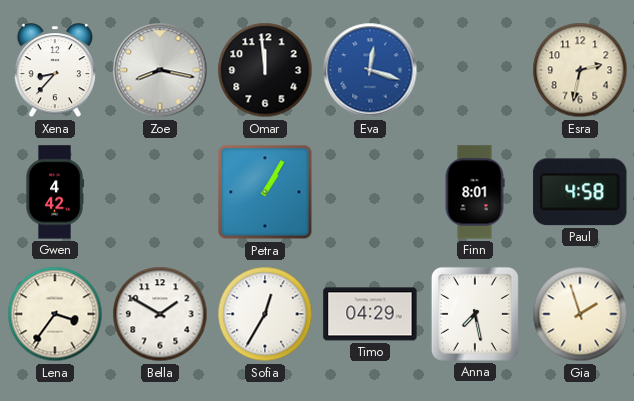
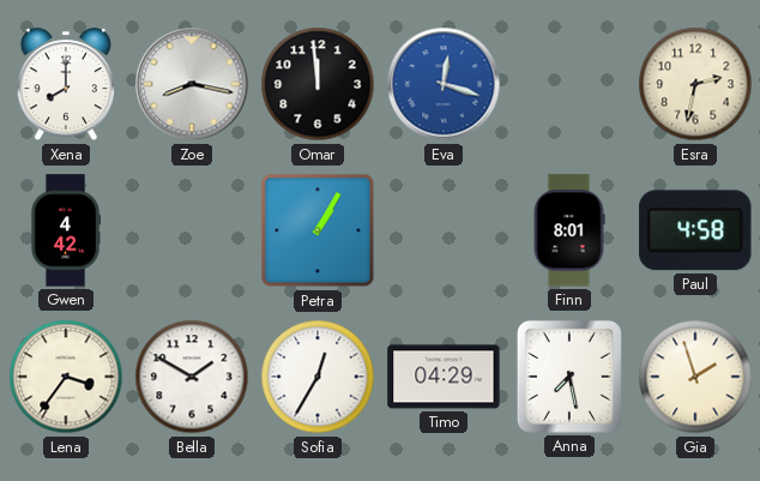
Xena: 8:37 -> 8:00 (65, 85)
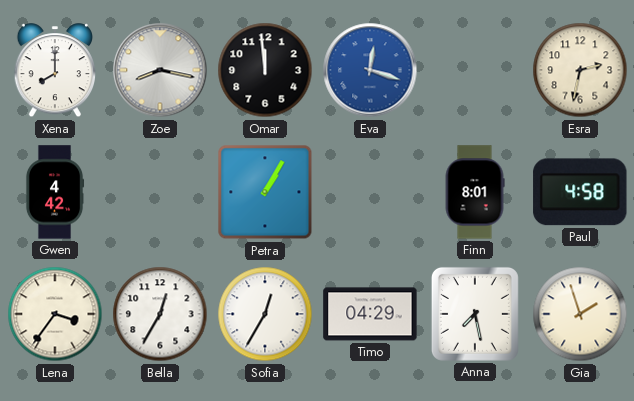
Bella: 1:50 -> 12:35 (160, 314)
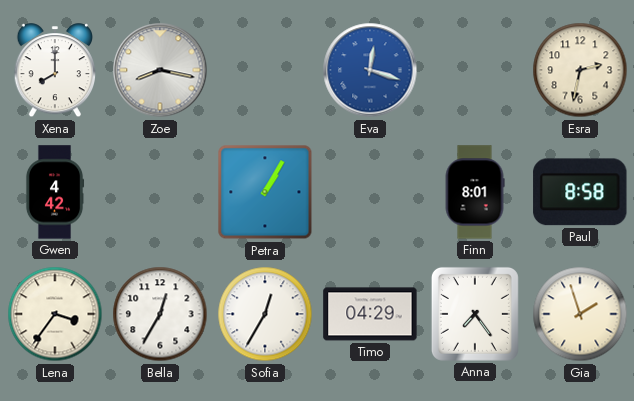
Omar: 11:59 -> none (265, 70)
Paul: 4:58 -> 8:58 (580, 192)
Anna: 7:28 -> 7:24 (475, 314)
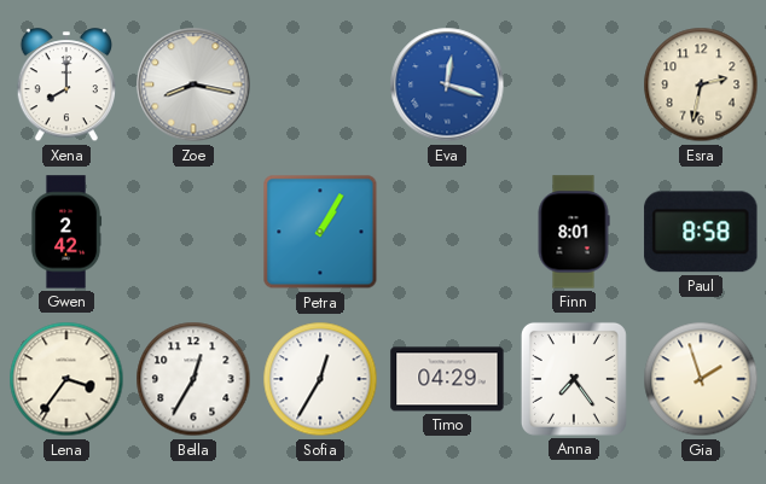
Gwen: 4:42 -> 2:42 (66, 232)
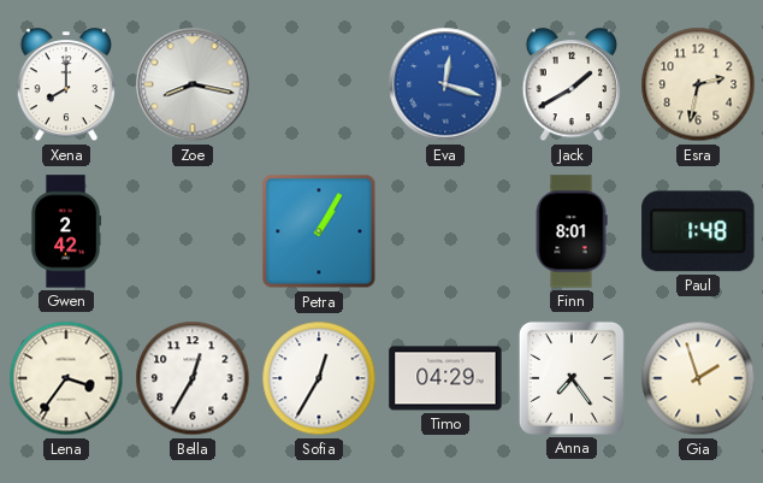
Jack: none -> 1:40 (570, 86)
Paul: 8:58 -> 1:48 (698, 231)
